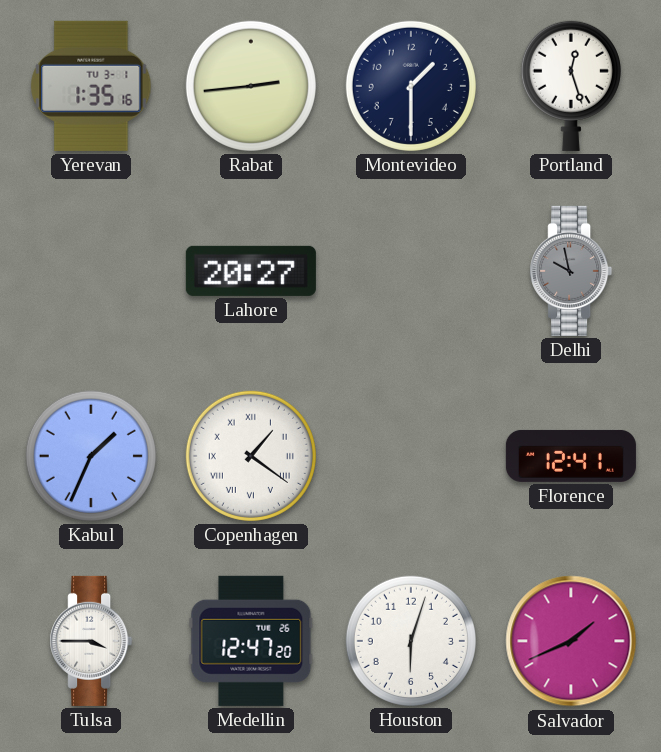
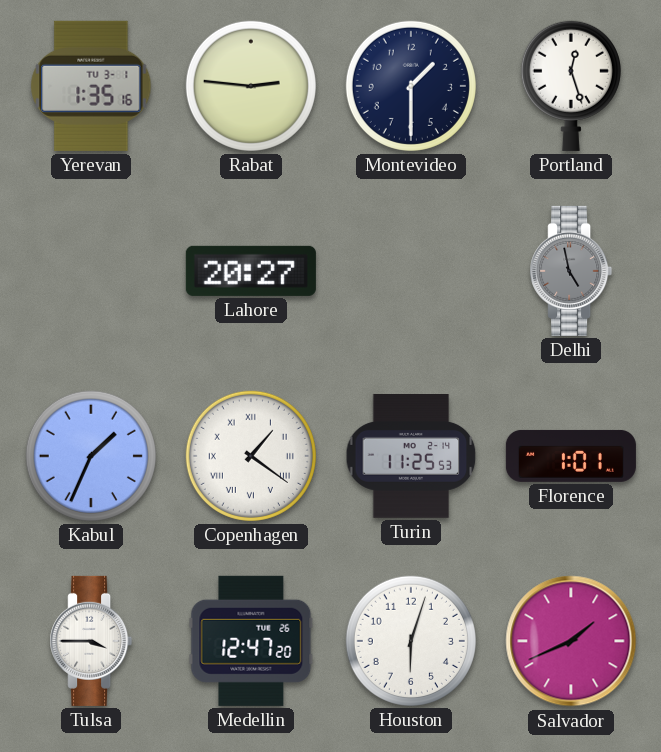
Rabat: 2:44 -> 2:46 (251, 86)
Delhi: 9:58 -> 4:58 (571, 271)
Turin: none -> 11:25 (411, 457)
Florence: 12:41 -> 1:01 (571, 456)
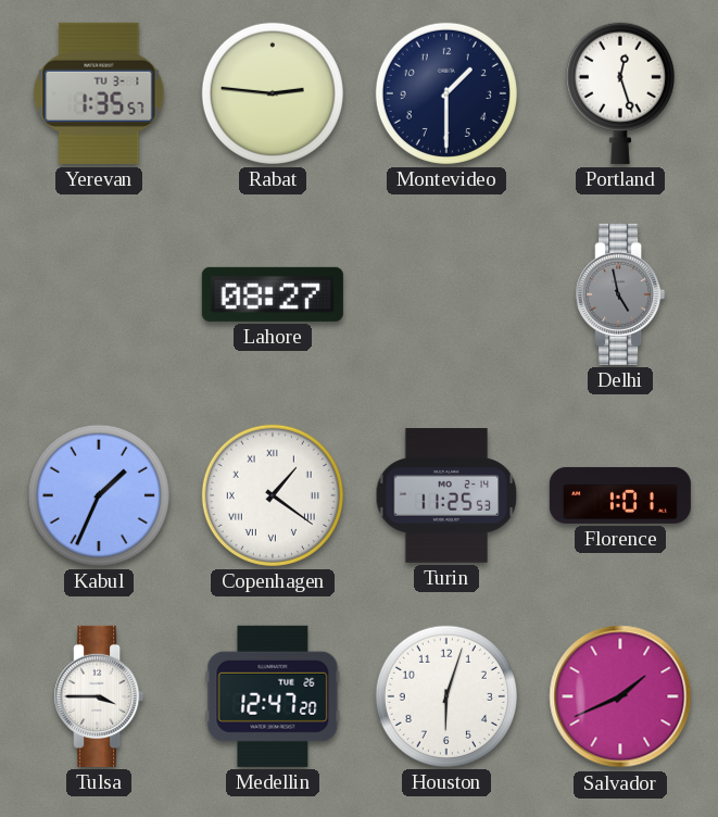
Yerevan: 1:35:16 -> 1:35:57 (99, 93)
Lahore: 20:27 -> 08:27 (273, 294)
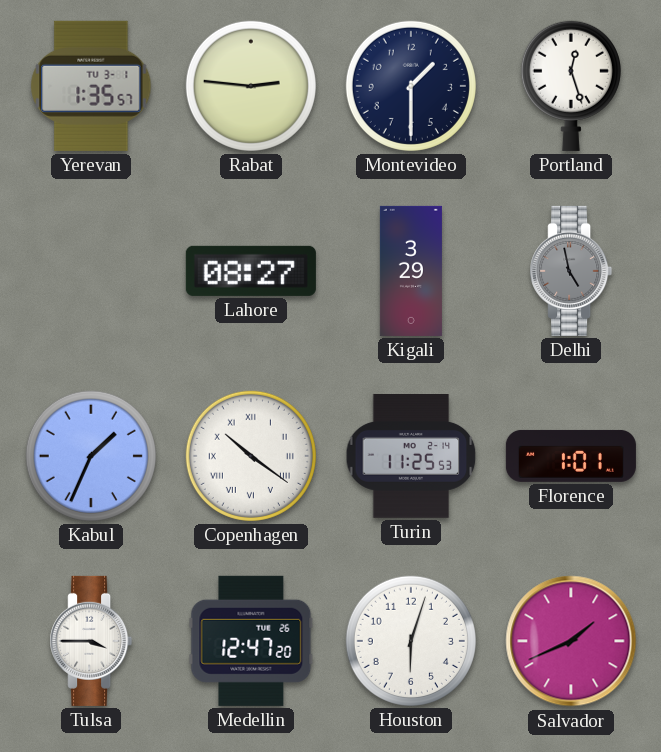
Kigali: none -> 3:29 (411, 271)
Copenhagen: 1:21 -> 10:21 (251, 456)
